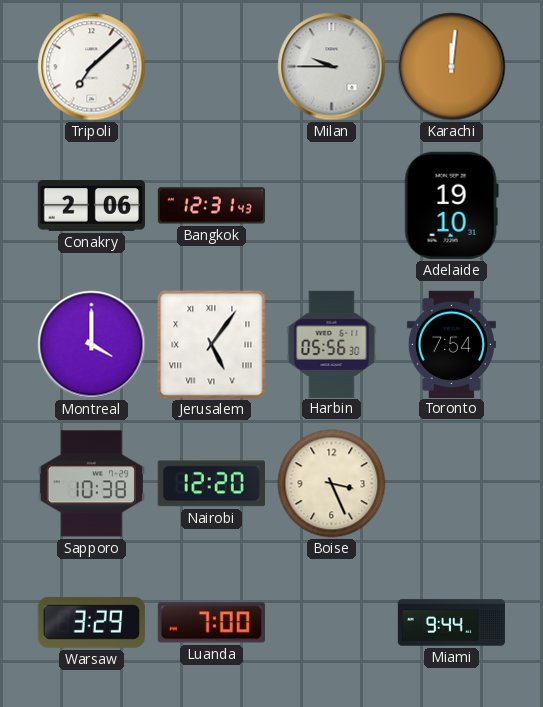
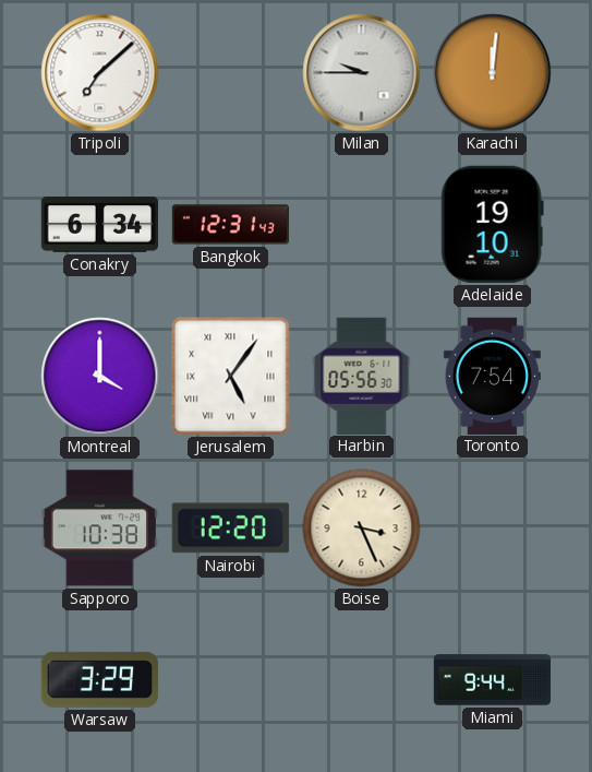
Conakry: 2:06 -> 6:34 (99, 225)
Luanda: 7:00 -> none (211, 623)
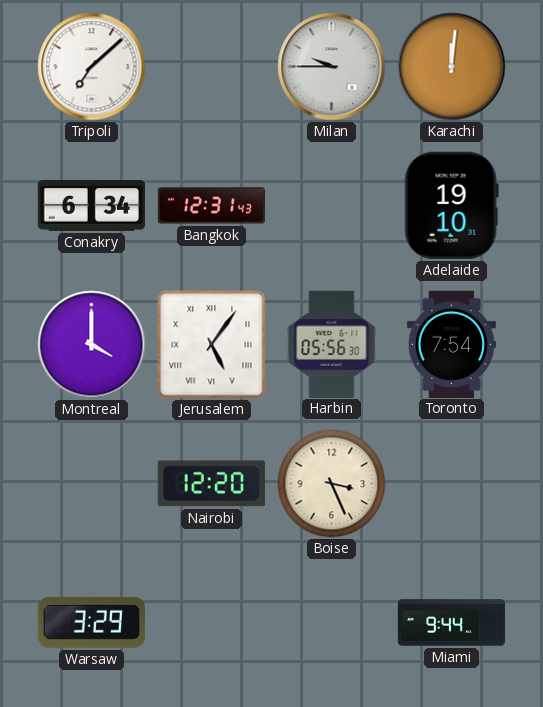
Sapporo: 10:38 -> none (99, 528)
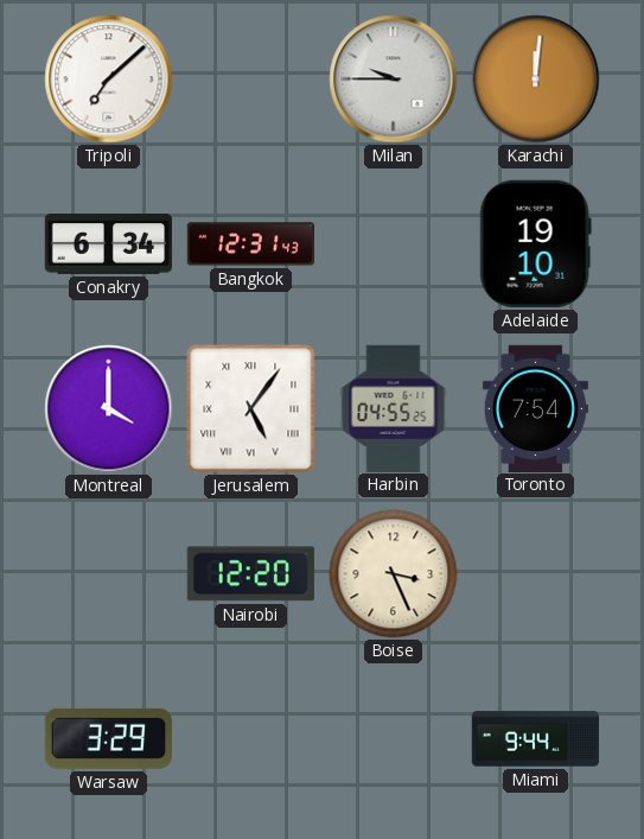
Harbin: 05:56 -> 04:55 (394, 408)
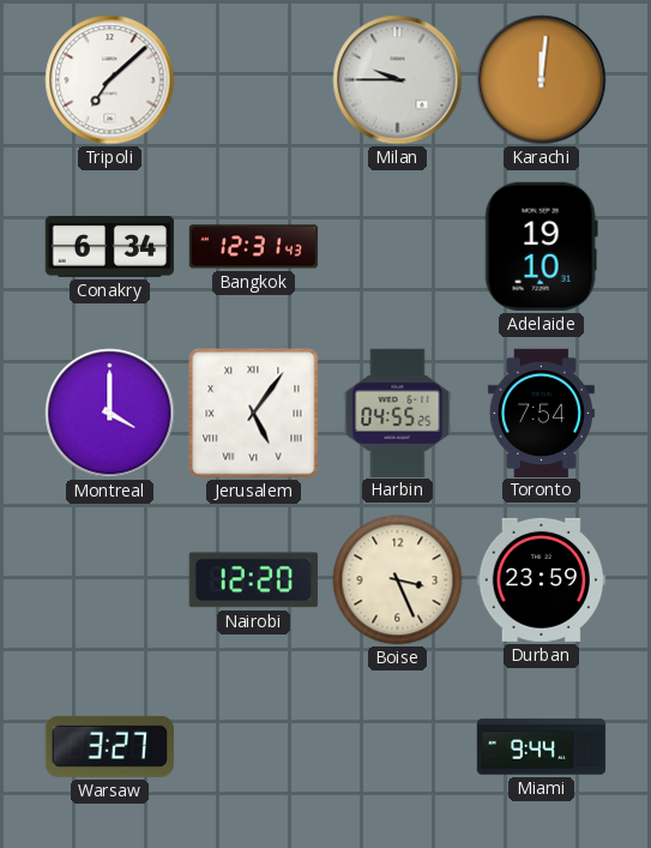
Durban: none -> 23:59 (541, 579)
Warsaw: 3:29 -> 3:27 (109, 746)
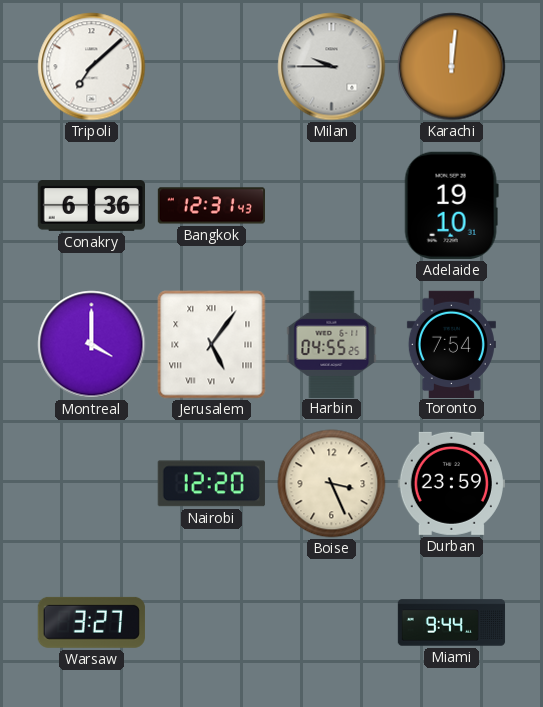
Conakry: 6:34 -> 6:36 (91, 206)
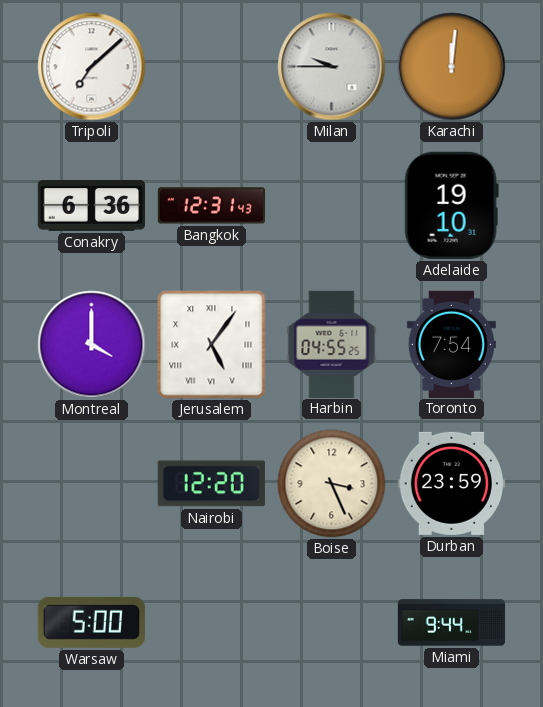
Warsaw: 3:27 -> 5:00 (91, 622)
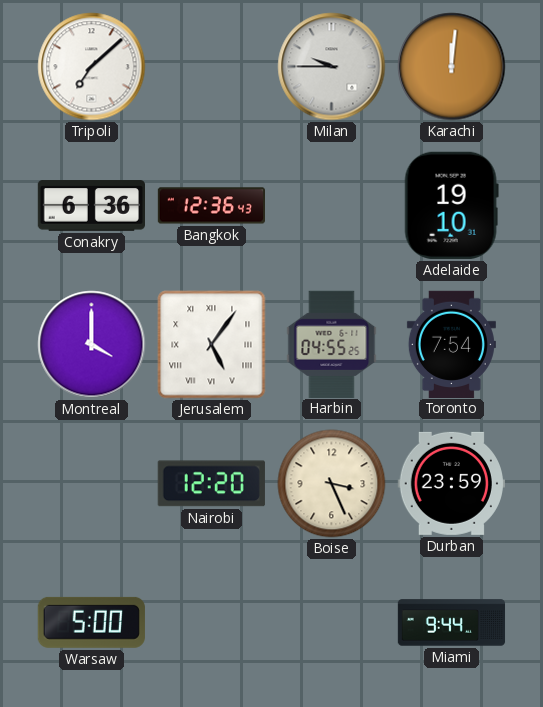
Bangkok: 12:31 -> 12:36 (211, 206)
